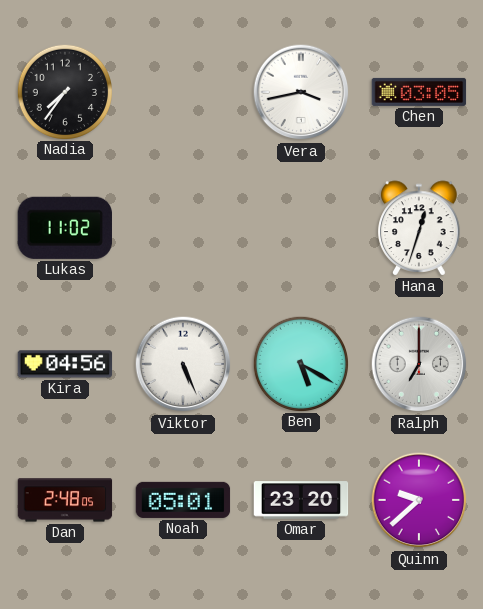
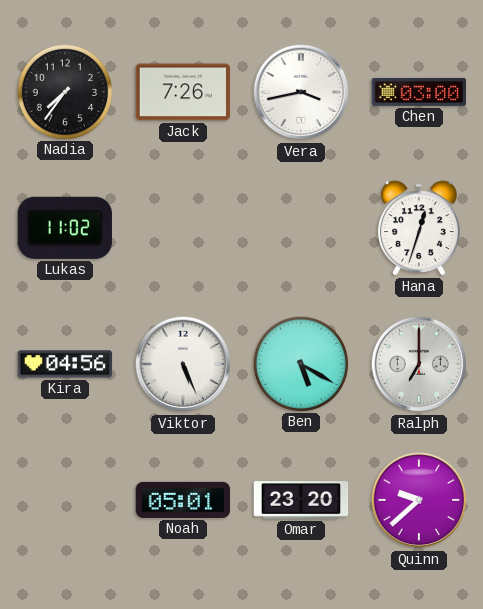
Jack: none -> 7:26 (183, 92)
Chen: 03:05 -> 03:00 (419, 92)
Dan: 2:48 -> none (65, 500)
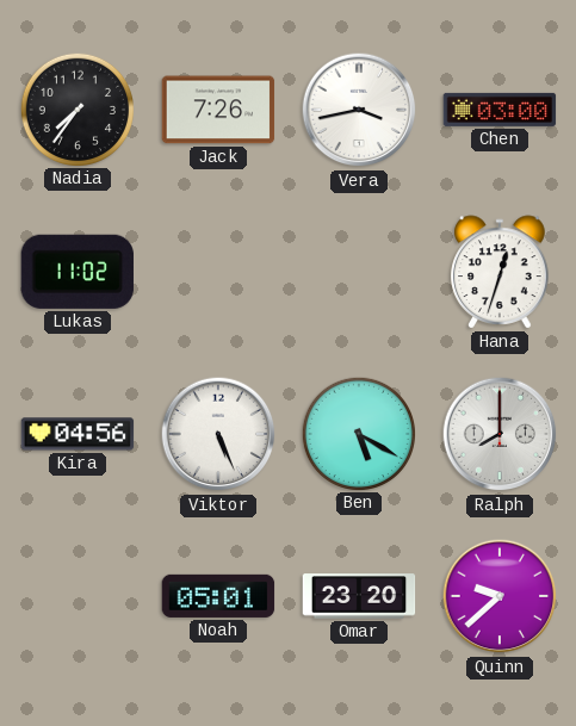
Ralph: 7:00 -> 8:00 (500, 434)
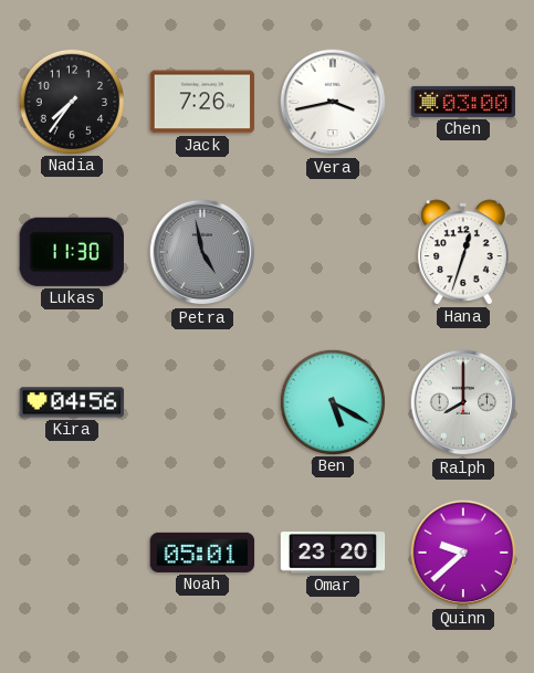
Lukas: 11:02 -> 11:30 (72, 252)
Petra: none -> 4:58 (202, 252)
Viktor: 5:26 -> none (218, 434)
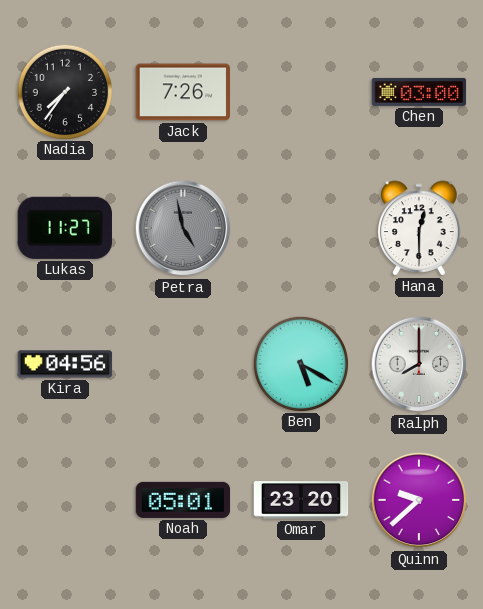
Vera: 3:43 -> none (333, 102)
Lukas: 11:30 -> 11:27 (65, 228)
Hana: 12:33 -> 12:30 (419, 228)
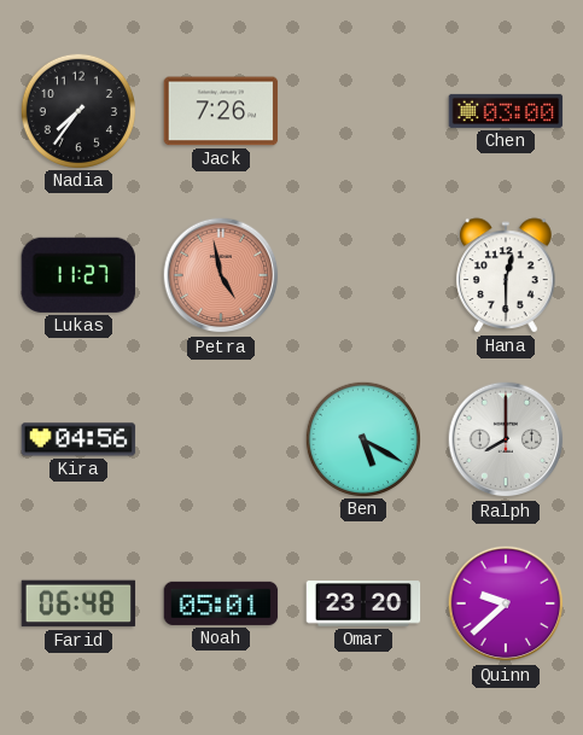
Petra dial: grey -> salmon (221, 275)
Farid: none -> 06:48 (78, 603)
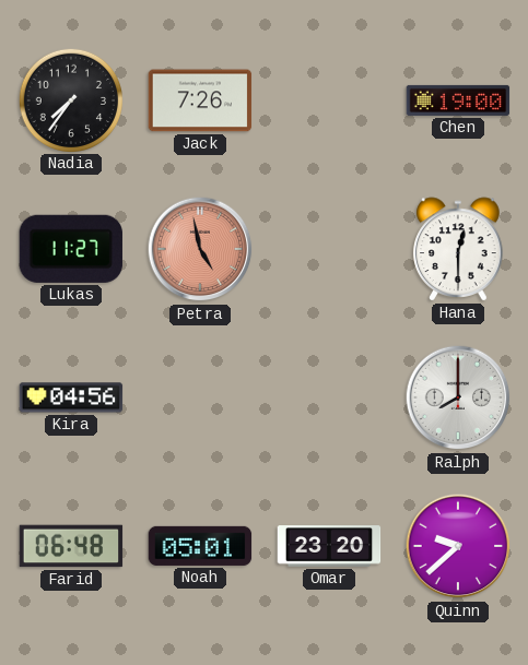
Chen: 03:00 -> 19:00 (458, 100)
Ben: 5:20 -> none (362, 438)
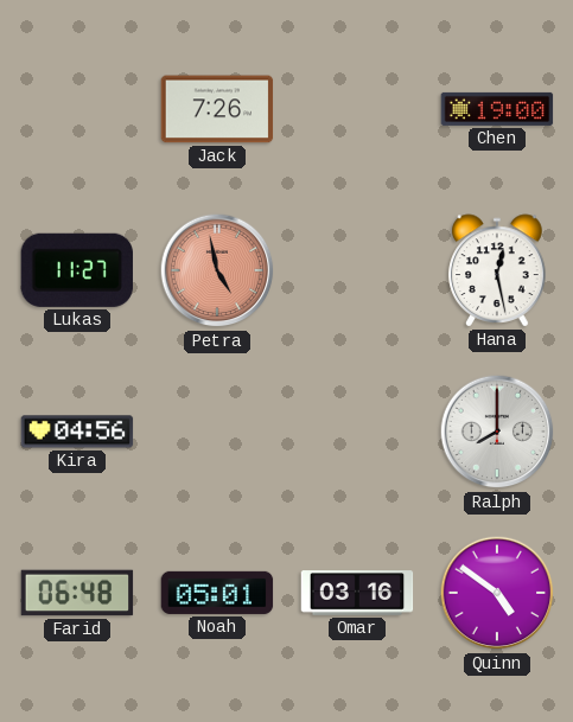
Nadia: 7:36 -> none (70, 99)
Hana: 12:30 -> 12:28 (497, 270)
Omar: 23:20 -> 03:16 (357, 593)
Quinn: 9:38 -> 4:51 (497, 593)
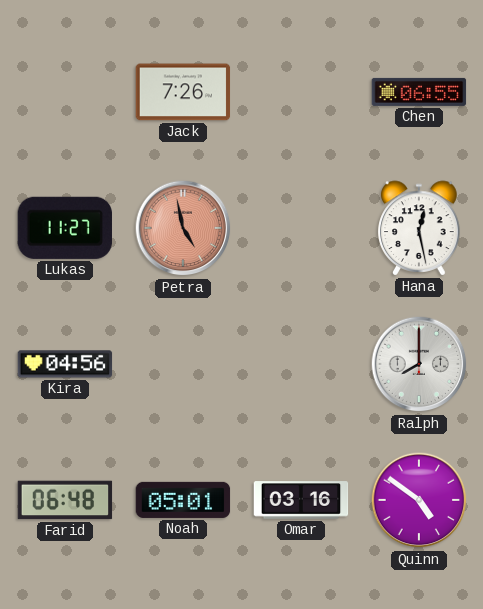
Chen: 19:00 -> 06:55 (419, 92)
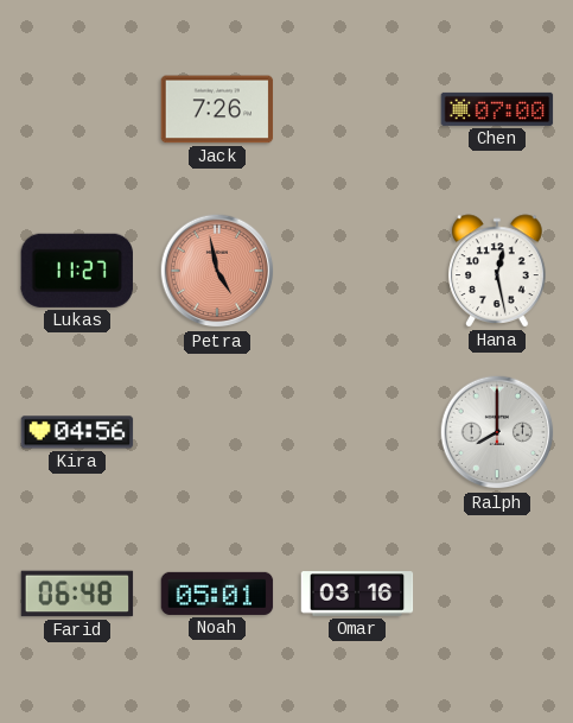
Chen: 06:55 -> 07:00 (497, 109)
Quinn: 4:51 -> none (419, 500)
